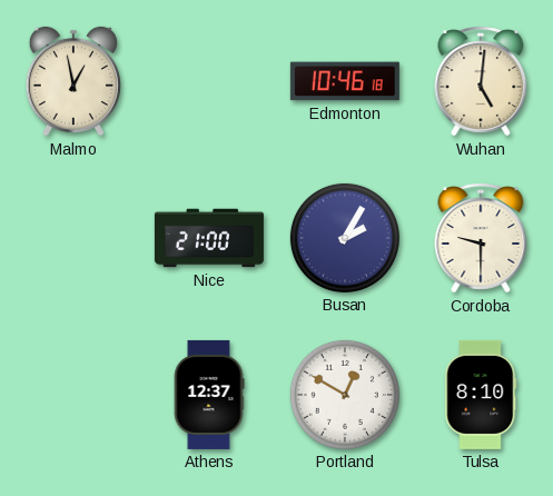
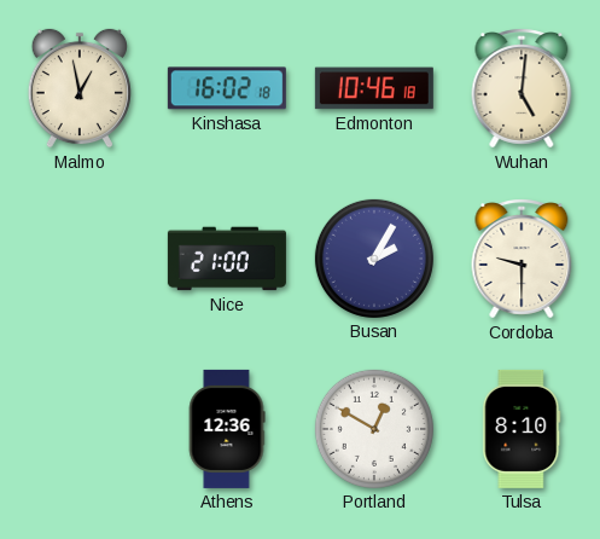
Kinshasa: none -> 16:02 (227, 88)
Athens: 12:37 -> 12:36 (227, 429)
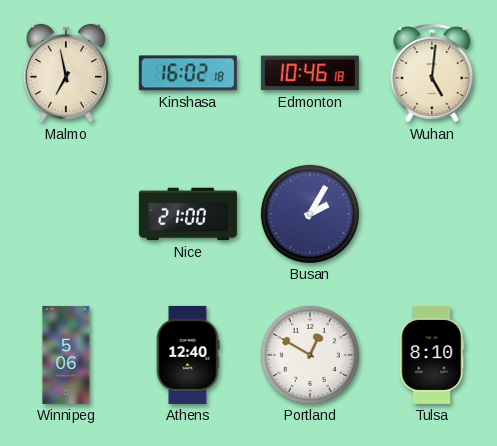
Malmo: 12:58 -> 6:58 (66, 73)
Cordoba: 9:30 -> none (522, 259)
Winnipeg: none -> 5:06 (66, 355)
Athens: 12:36 -> 12:40 (188, 355)
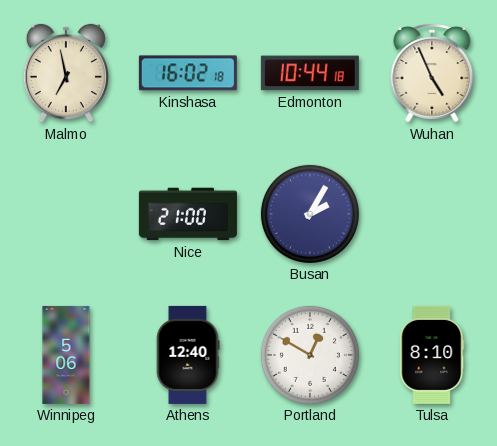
Edmonton: 10:46 -> 10:44 (310, 73)
Wuhan: 5:01 -> 4:56 (432, 73)
